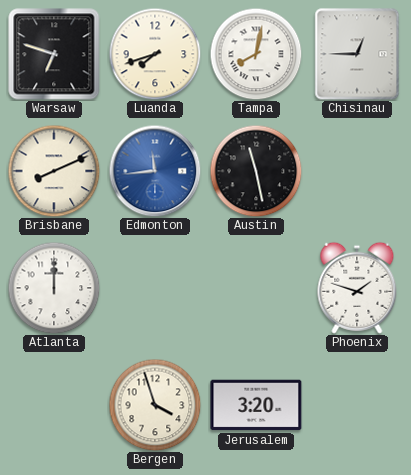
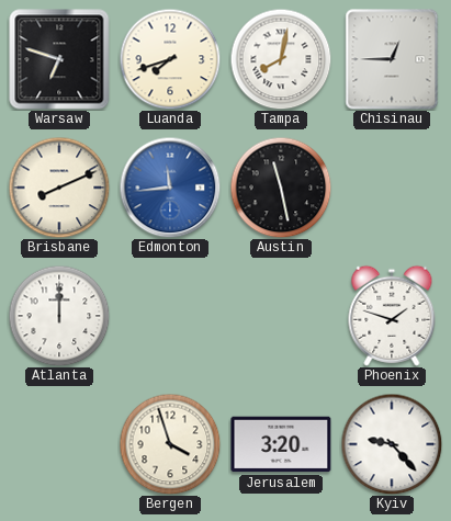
Kyiv: none -> 9:23 (392, 444)
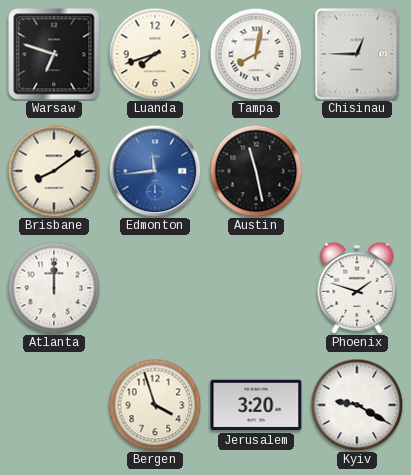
Brisbane: 8:11 -> 8:09 (54, 171)
Kyiv: 9:23 -> 9:20 (357, 405)
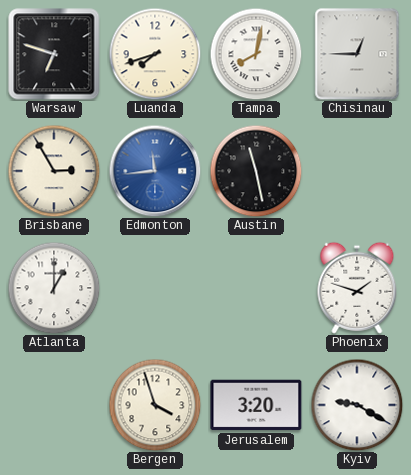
Brisbane: 8:09 -> 2:55 (54, 171)
Atlanta: 12:00 -> 1:00 (54, 288)
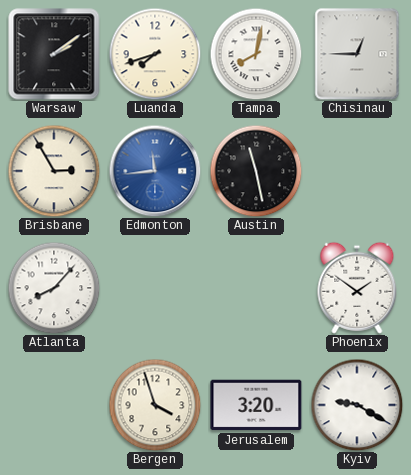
Warsaw: 6:48 -> 2:09 (54, 54)
Atlanta: 1:00 -> 8:07 (54, 288)
Phoenix: 1:48 -> 1:51 (357, 288)
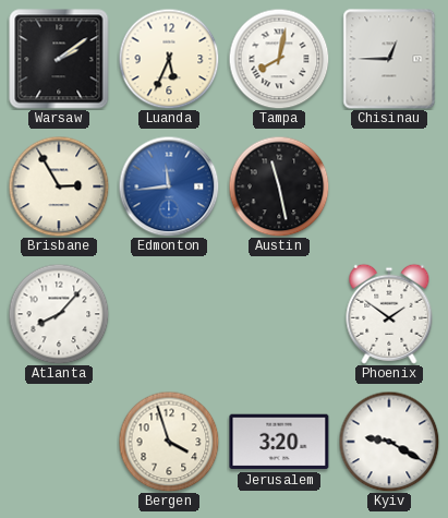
Luanda: 7:42 -> 5:34 (169, 59)
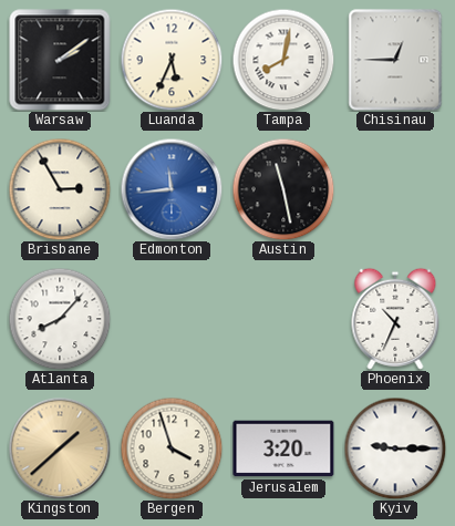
Phoenix: 1:51 -> 10:34 (395, 319)
Kingston: none -> 1:38 (60, 448)
Kyiv: 9:20 -> 9:15 (395, 448)
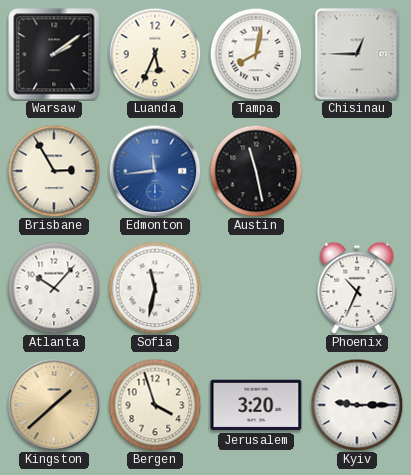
Atlanta: 8:07 -> 10:07 (54, 288)
Sofia: none -> 11:32 (155, 288)
